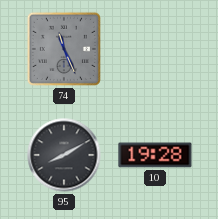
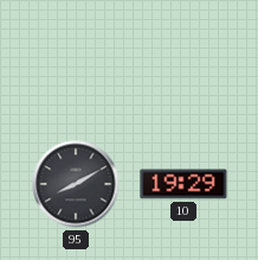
74: 11:26 -> none (64, 49)
10: 19:28 -> 19:29 (183, 184)
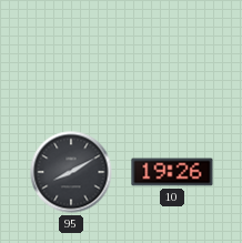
10: 19:29 -> 19:26 (172, 172)
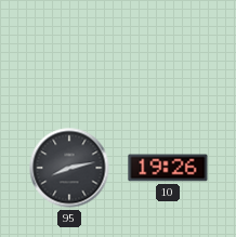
95: 8:10 -> 8:13 (69, 168)
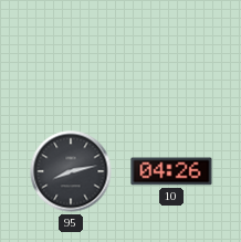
10: 19:26 -> 04:26 (171, 171)
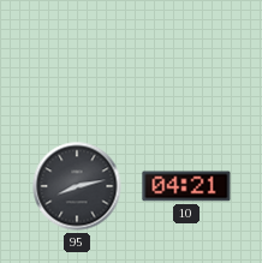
10: 04:26 -> 04:21 (186, 186)
